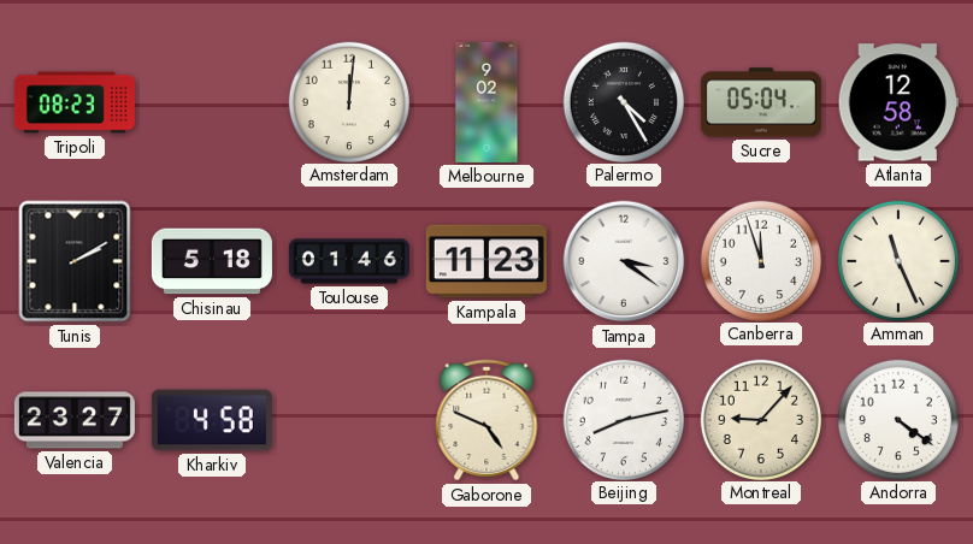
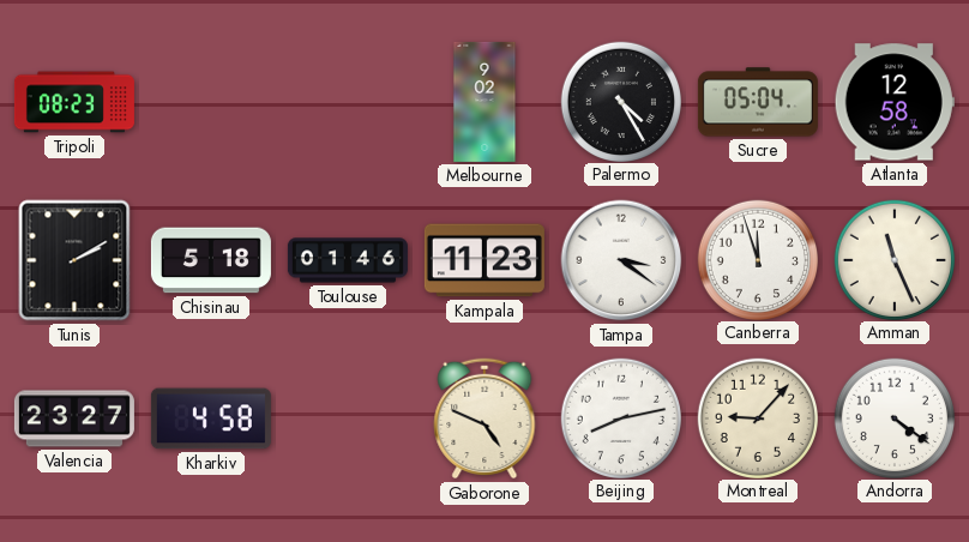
Amsterdam: 12:01 -> none (348, 101)
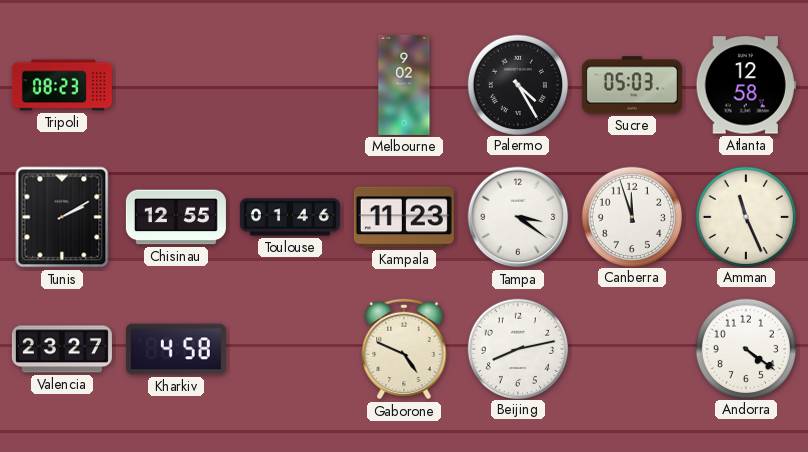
Sucre: 05:04 -> 05:03 (632, 85)
Chisinau: 5:18 -> 12:55 (176, 217)
Montreal: 9:07 -> none (757, 417)
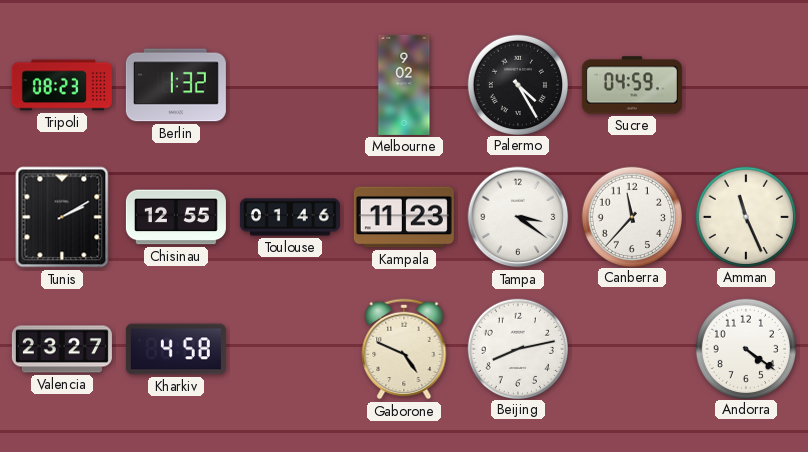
Berlin: none -> 1:32 (176, 85)
Sucre: 05:03 -> 04:59 (632, 85)
Atlanta: 12:58 -> none (746, 85)
Canberra: 11:57 -> 11:37 (631, 216)
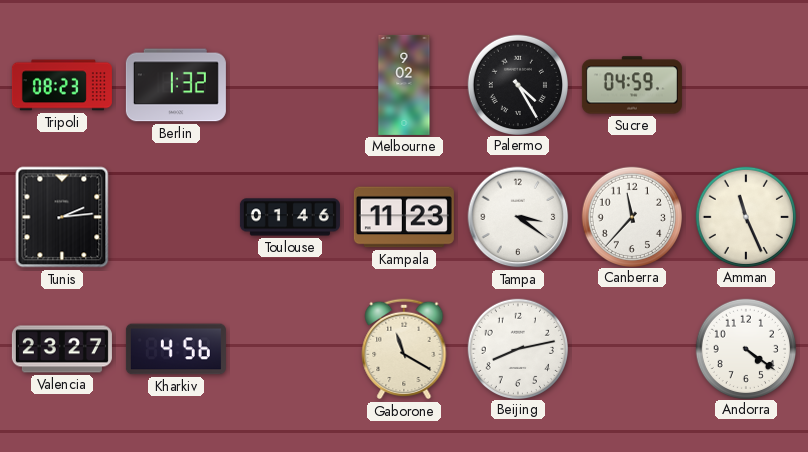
Tunis: 2:10 -> 2:14 (62, 217)
Chisinau: 12:55 -> none (176, 217)
Kharkiv: 4:58 -> 4:56 (176, 349)
Gaborone: 4:49 -> 11:20 (404, 349)
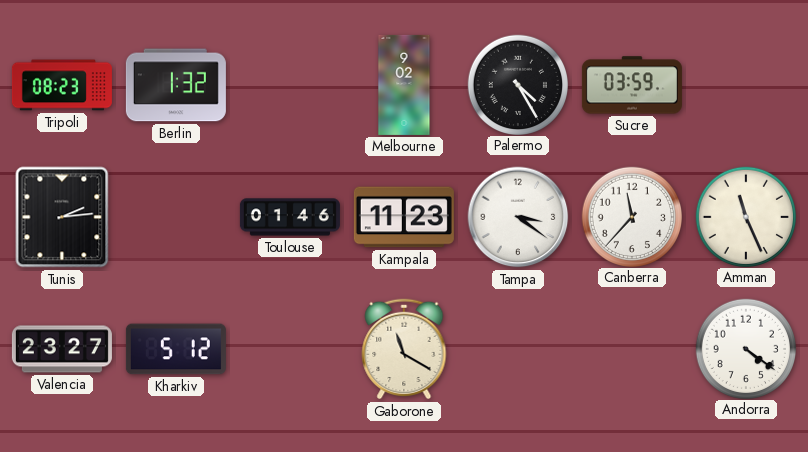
Sucre: 04:59 -> 03:59 (632, 85)
Kharkiv: 4:56 -> 5:12 (176, 349)
Beijing: 8:13 -> none (517, 348)
